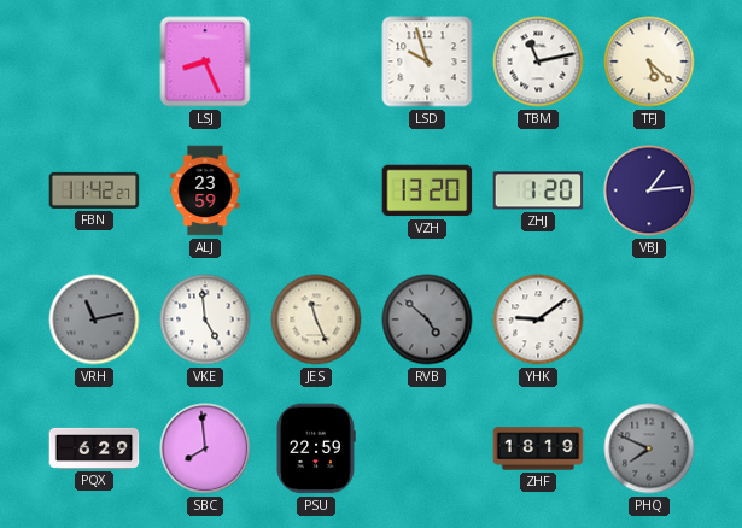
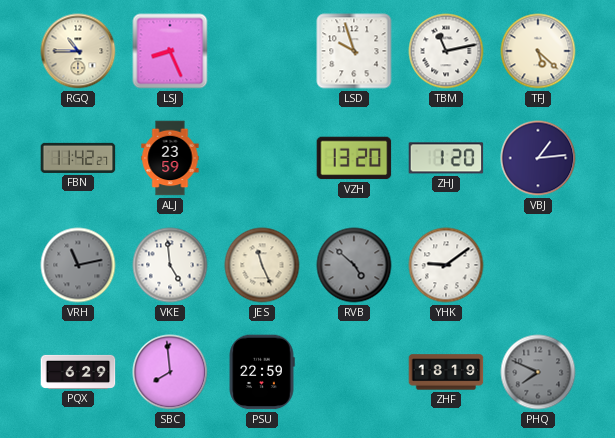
RGQ: none -> 10:45 (78, 51)
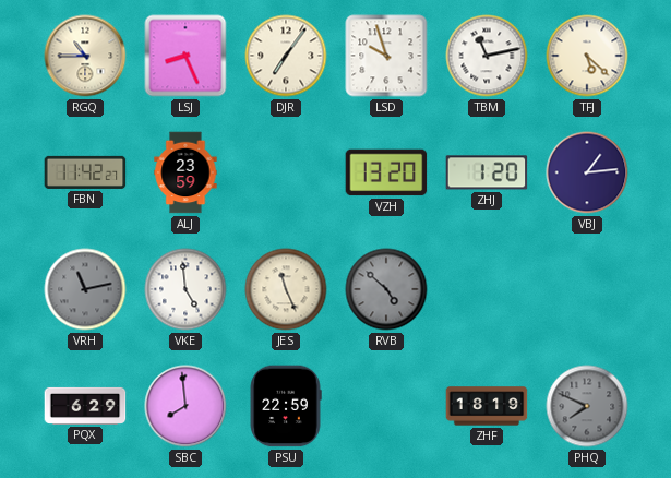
DJR: none -> 7:06 (286, 56)
YHK: 9:09 -> none (446, 265)
